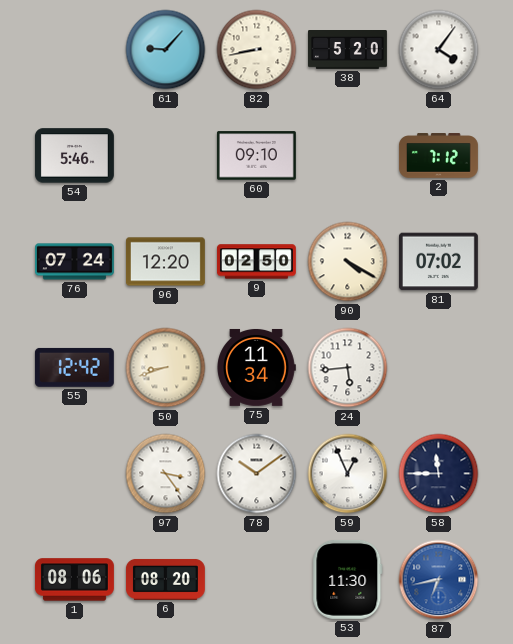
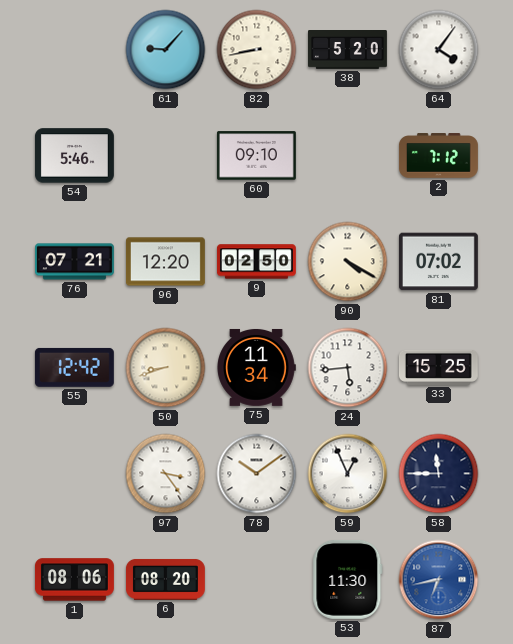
76: 07:24 -> 07:21 (75, 262)
33: none -> 15:25 (438, 367)
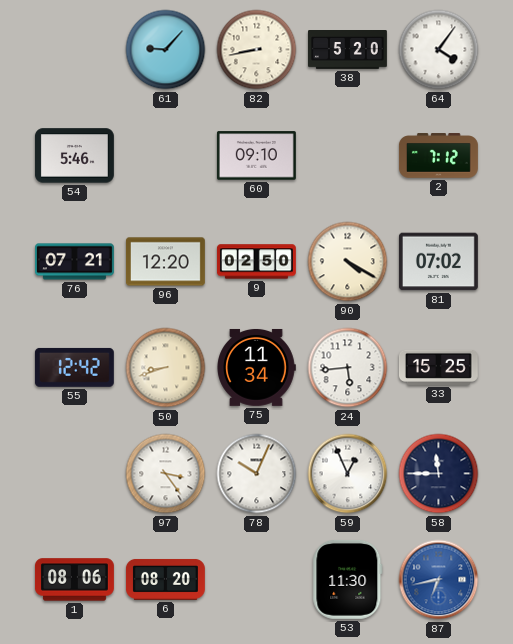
78: 10:09 -> 10:04 (257, 474)
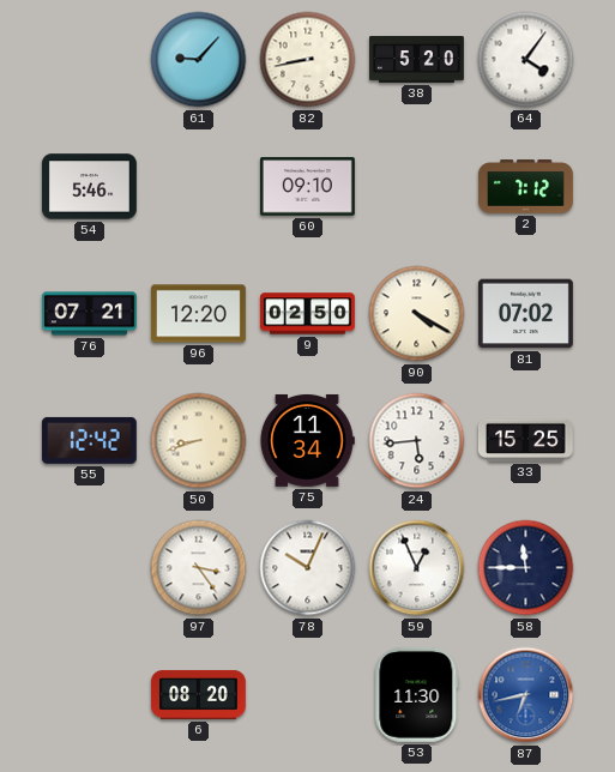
1: 08:06 -> none (74, 580)
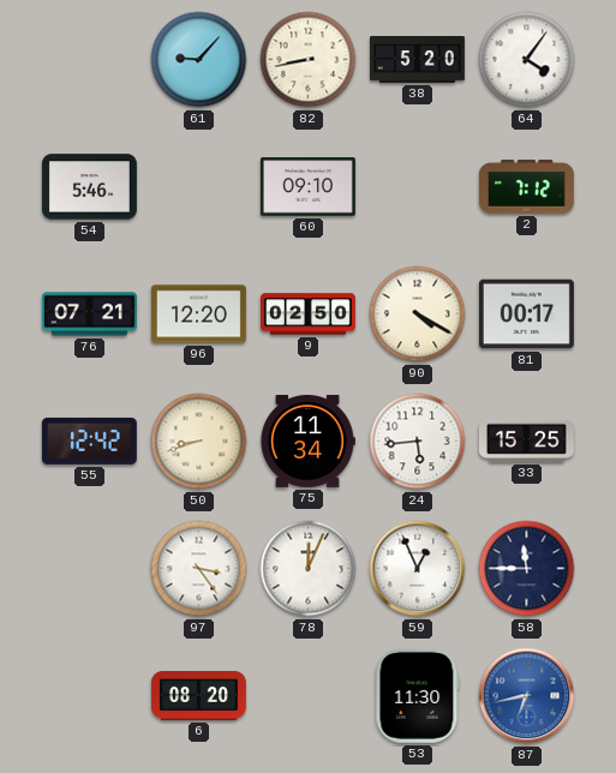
81: 07:02 -> 00:17 (526, 314)
78: 10:04 -> 12:04 (309, 569)
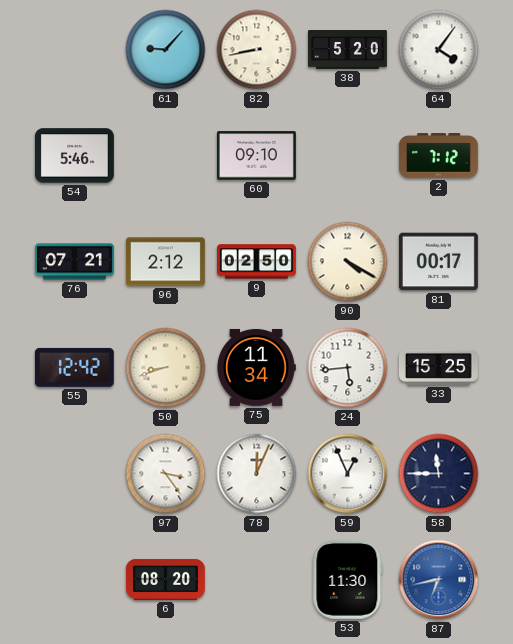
96: 12:20 -> 2:12 (165, 262)
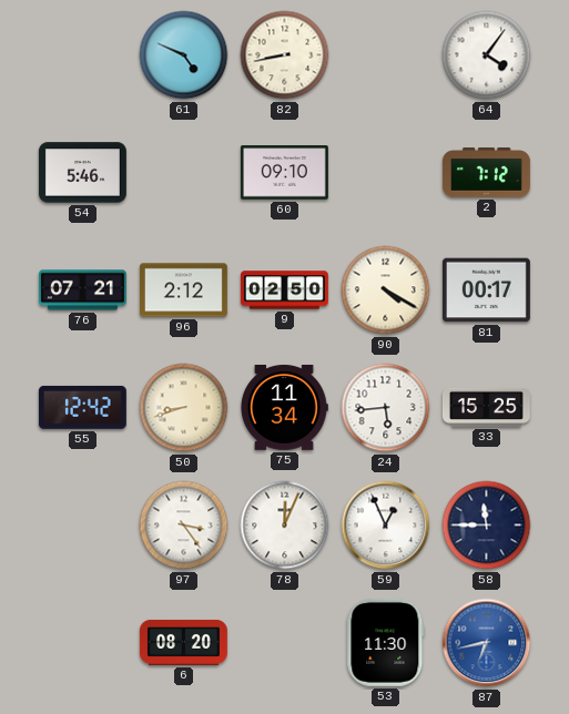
61: 9:07 -> 4:49 (184, 55)
38: 5:20 -> none (348, 50)
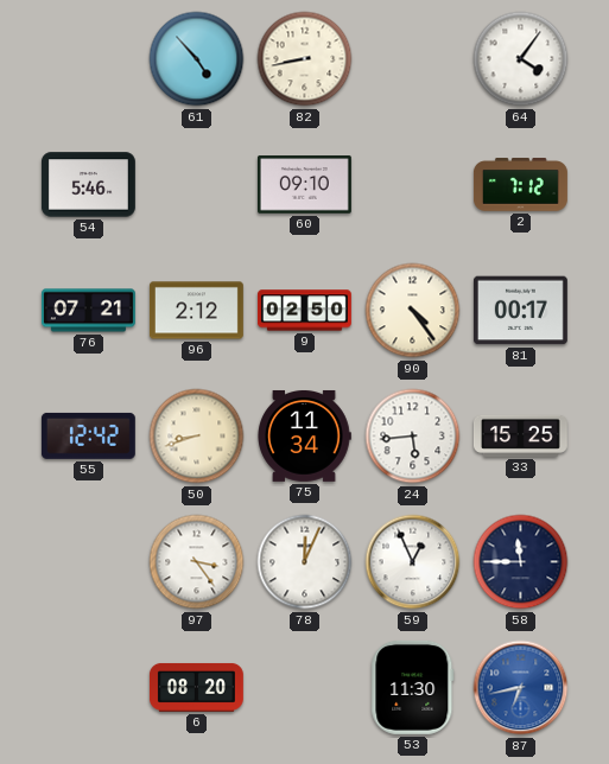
61: 4:49 -> 4:53 (197, 59)
90: 4:20 -> 4:24 (413, 311)
